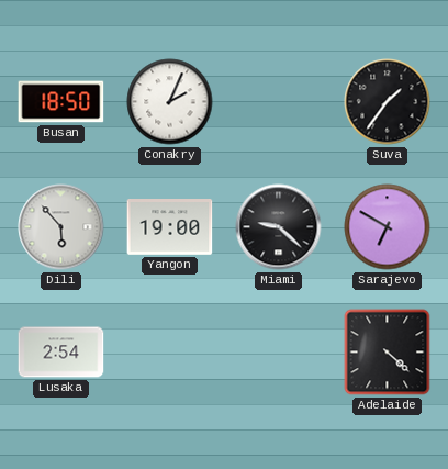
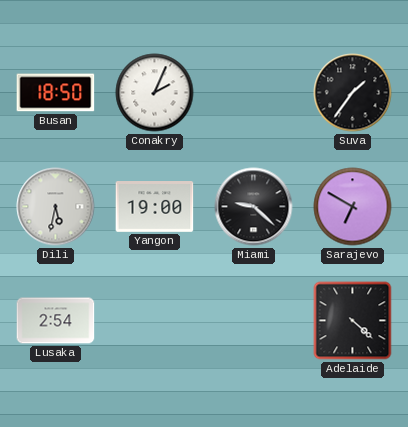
Dili: 5:53 -> 5:32 (56, 207)
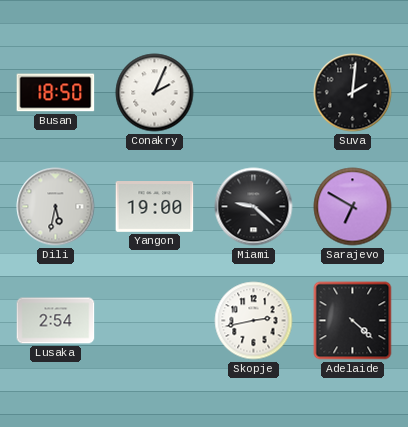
Suva: 1:36 -> 2:01 (353, 93)
Skopje: none -> 2:43 (254, 321)
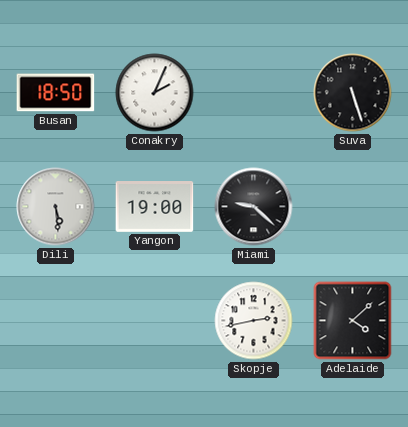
Suva: 2:01 -> 5:27 (353, 93)
Dili: 5:32 -> 5:29 (56, 207)
Sarajevo: 6:50 -> none (353, 207)
Lusaka: 2:54 -> none (56, 321)
Adelaide: 4:22 -> 4:08 (353, 321)
